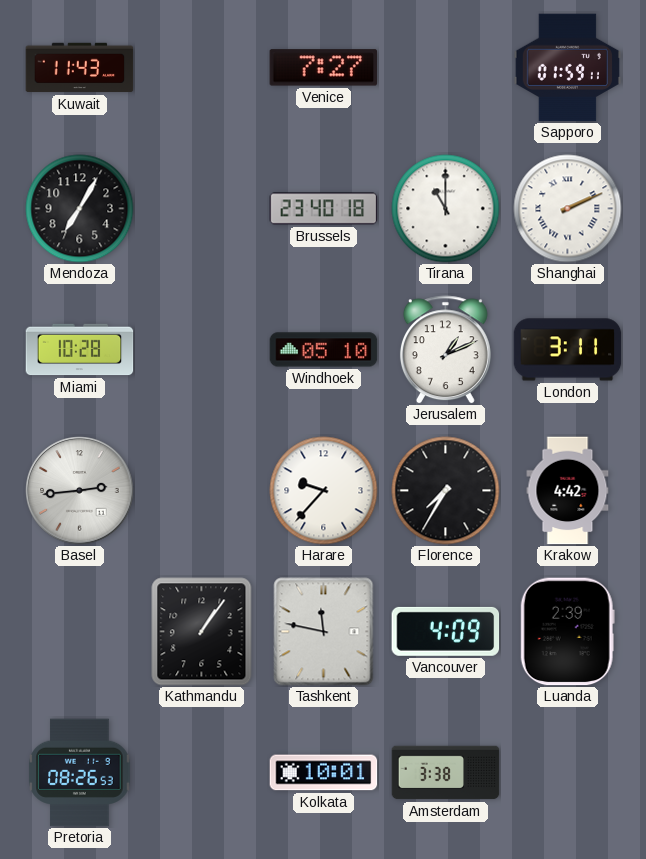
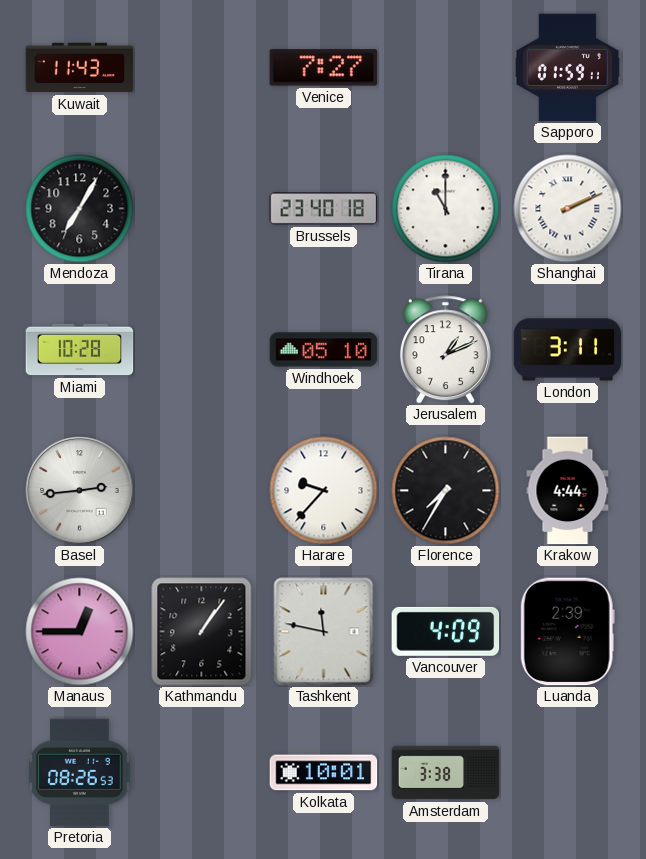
Krakow: 4:42 -> 4:44 (568, 491)
Manaus: none -> 12:45 (80, 632)
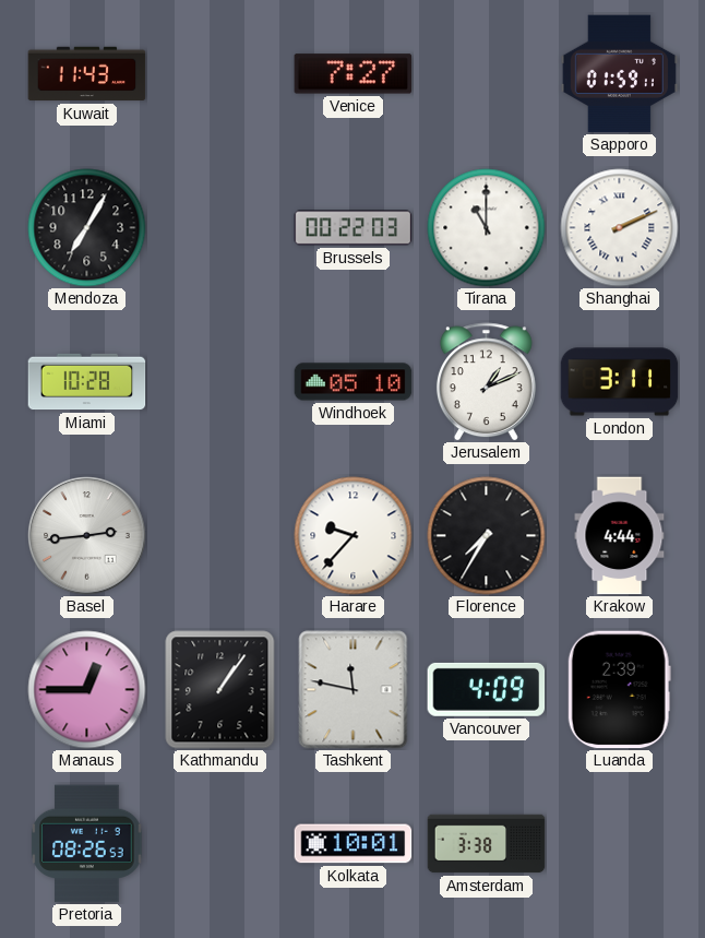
Brussels: 23:40 -> 00:22 (354, 228)
